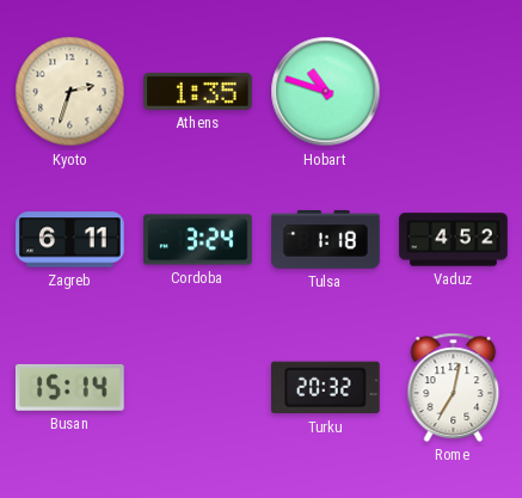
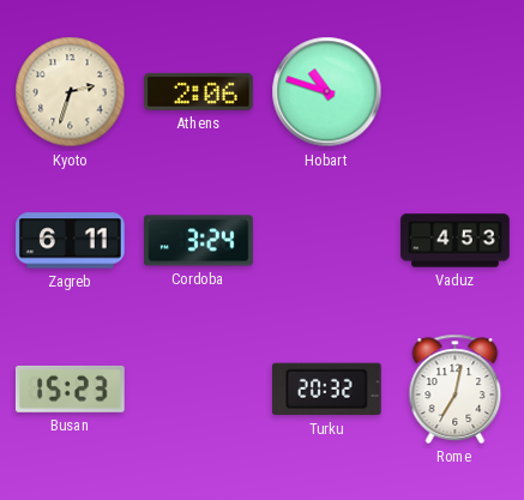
Athens: 1:35 -> 2:06 (199, 91)
Tulsa: 1:18 -> none (326, 240)
Vaduz: 4:52 -> 4:53 (456, 241)
Busan: 15:14 -> 15:23 (71, 388)
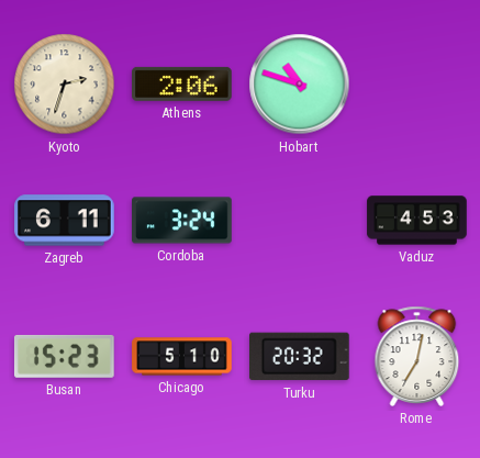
Chicago: none -> 5:10 (182, 357)
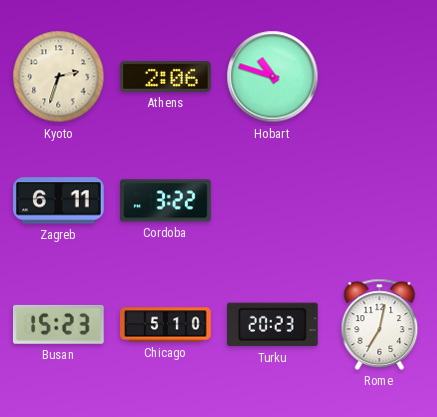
Cordoba: 3:24 -> 3:22 (166, 201)
Vaduz: 4:53 -> none (417, 221)
Turku: 20:32 -> 20:23 (273, 325)
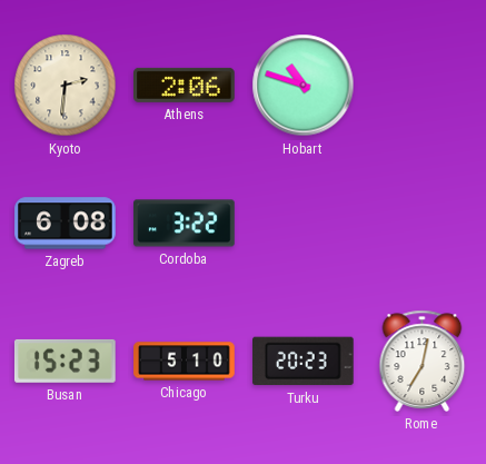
Kyoto: 2:33 -> 2:31 (66, 86)
Zagreb: 6:11 -> 6:08 (66, 224)
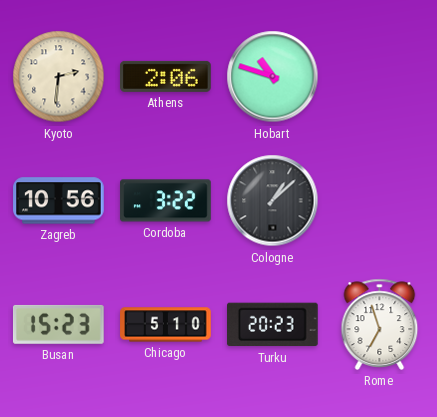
Zagreb: 6:08 -> 10:56 (59, 201)
Cologne: none -> 1:08 (273, 201)
Rome: 7:02 -> 6:57 (380, 324)
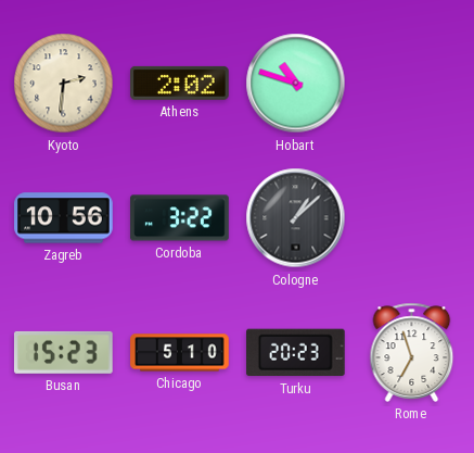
Athens: 2:06 -> 2:02 (180, 83)
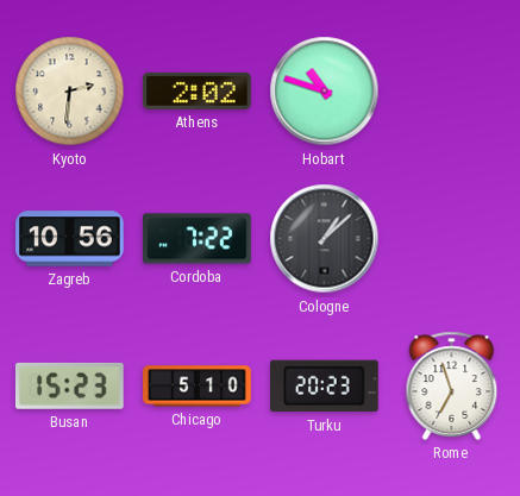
Cordoba: 3:22 -> 7:22 (198, 239)
